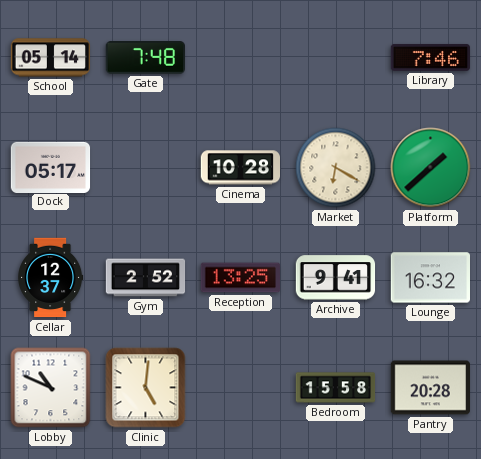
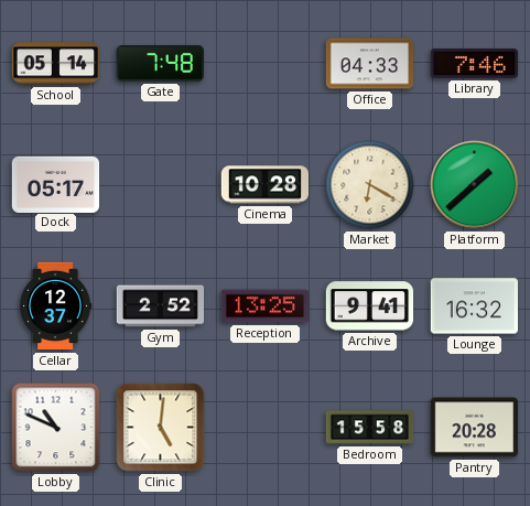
Office: none -> 04:33 (370, 64)
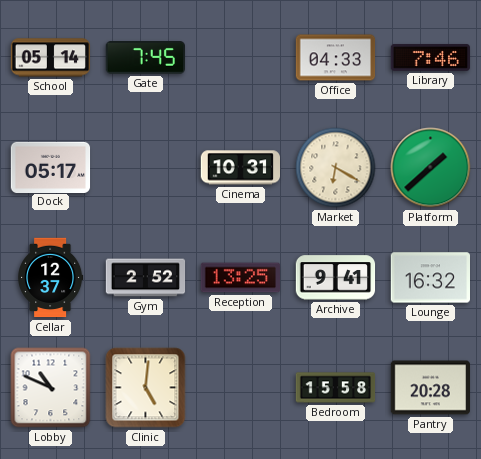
Gate: 7:48 -> 7:45 (145, 58)
Cinema: 10:28 -> 10:31 (241, 168)
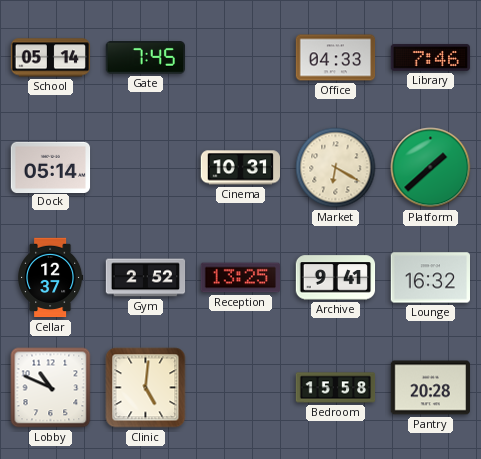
Dock: 05:17 -> 05:14 (51, 167)
